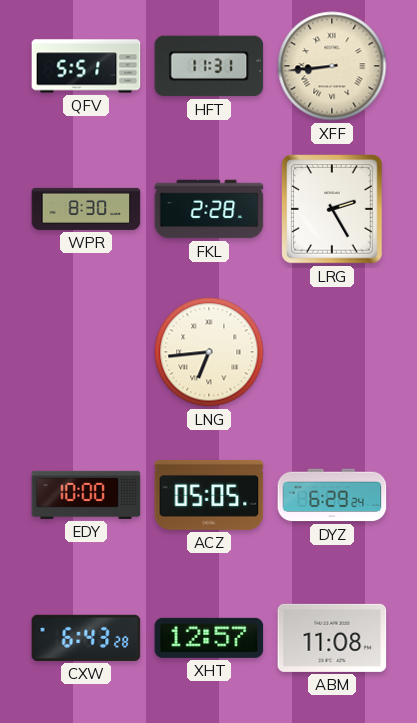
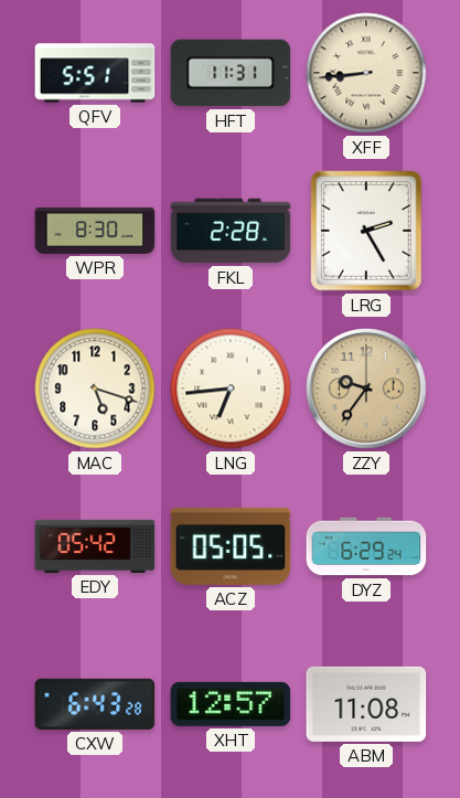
MAC: none -> 5:18 (95, 389)
ZZY: none -> 9:36 (366, 389)
EDY: 10:00 -> 05:42 (95, 546)
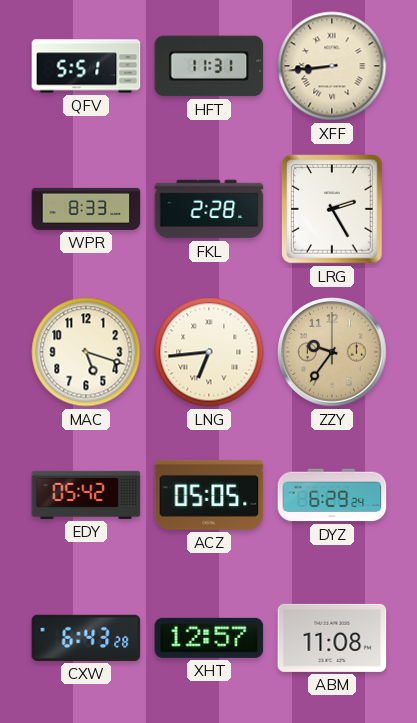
WPR: 8:30 -> 8:33 (86, 209)
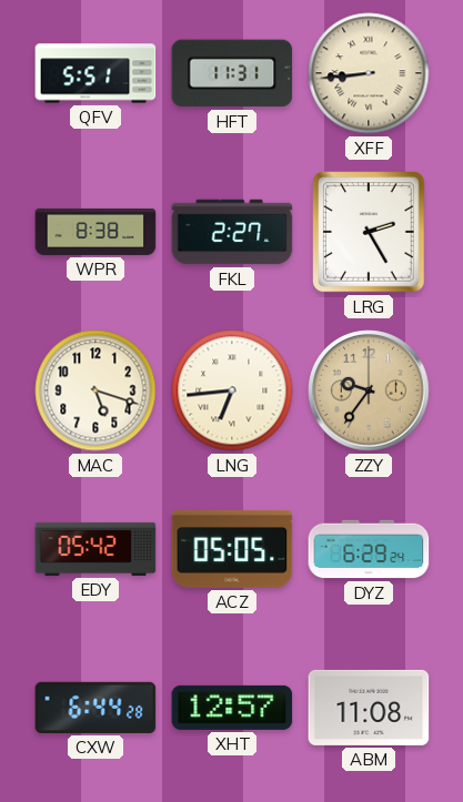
WPR: 8:33 -> 8:38 (95, 232)
FKL: 2:28 -> 2:27 (232, 232)
CXW: 6:43 -> 6:44 (95, 708)
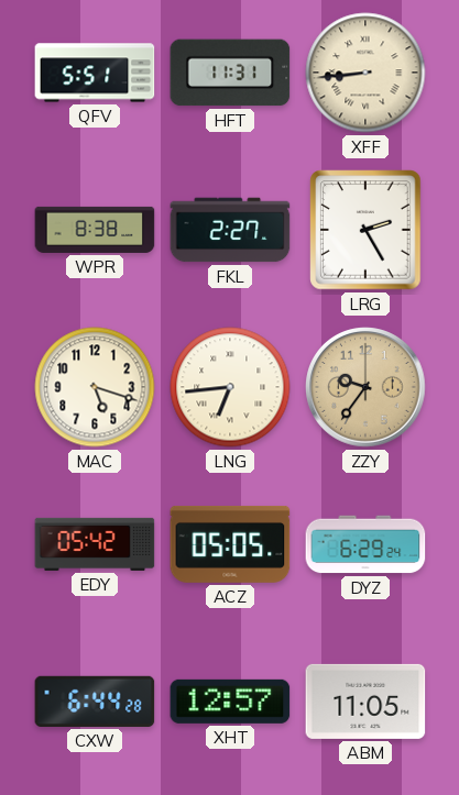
ABM: 11:08 -> 11:05 (365, 702)
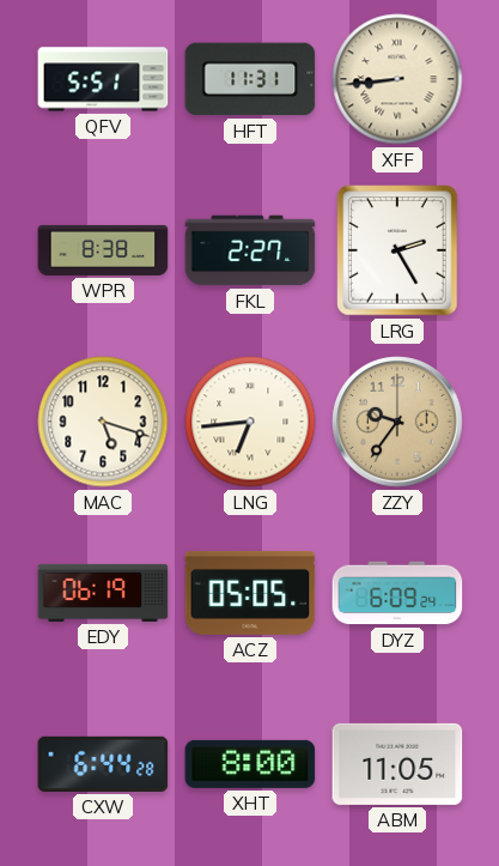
EDY: 05:42 -> 06:19 (103, 593)
DYZ: 6:29 -> 6:09 (397, 593)
XHT: 12:57 -> 8:00 (250, 764)
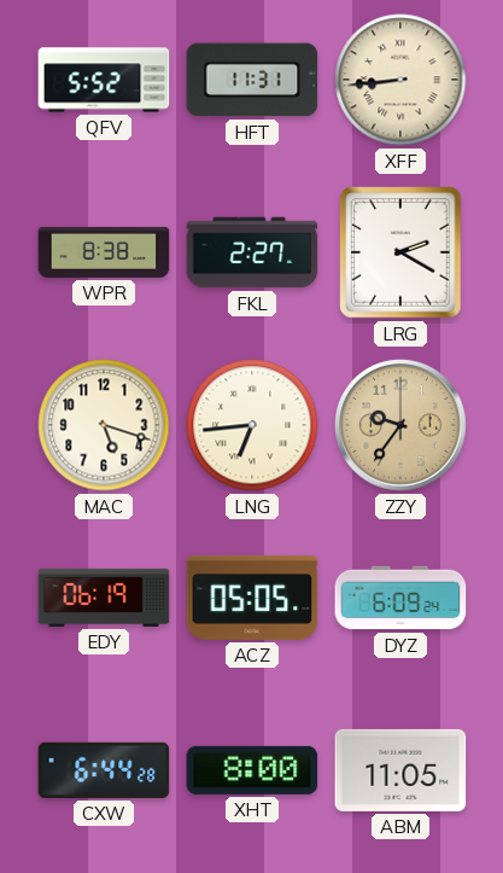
QFV: 5:51 -> 5:52 (104, 80)
LRG: 2:25 -> 2:20 (400, 252)
